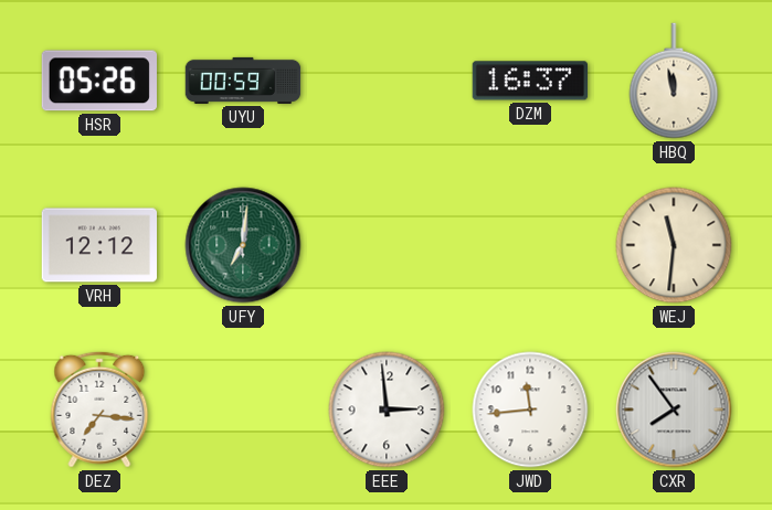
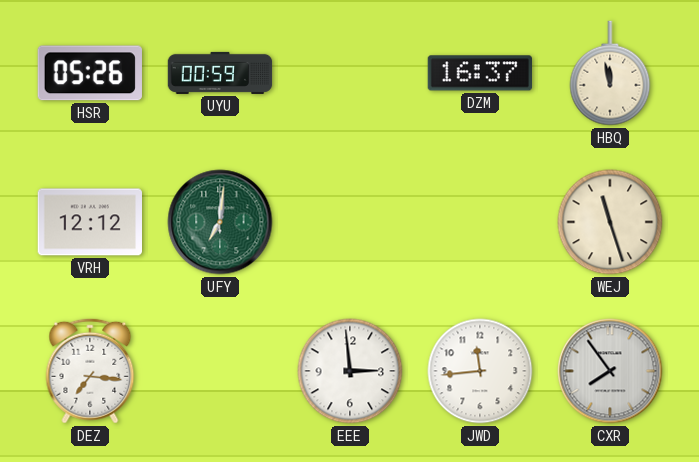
WEJ: 11:31 -> 11:27 (610, 222)
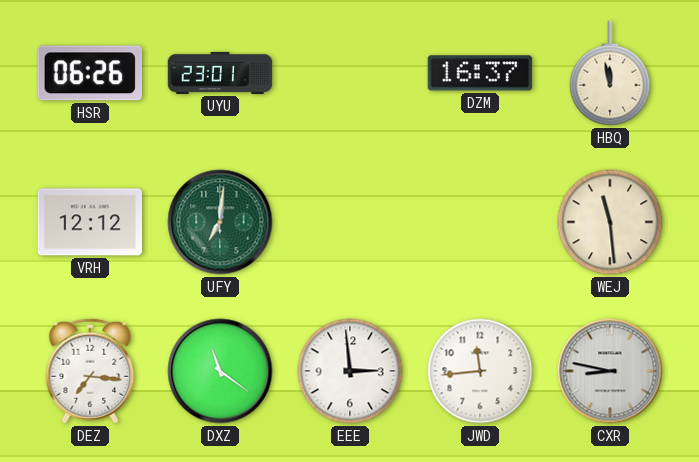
HSR: 05:26 -> 06:26 (90, 73)
UYU: 00:59 -> 23:01 (220, 73)
WEJ: 11:27 -> 11:29 (610, 222)
DXZ: none -> 11:21 (220, 371)
CXR: 7:54 -> 8:47 (610, 371)
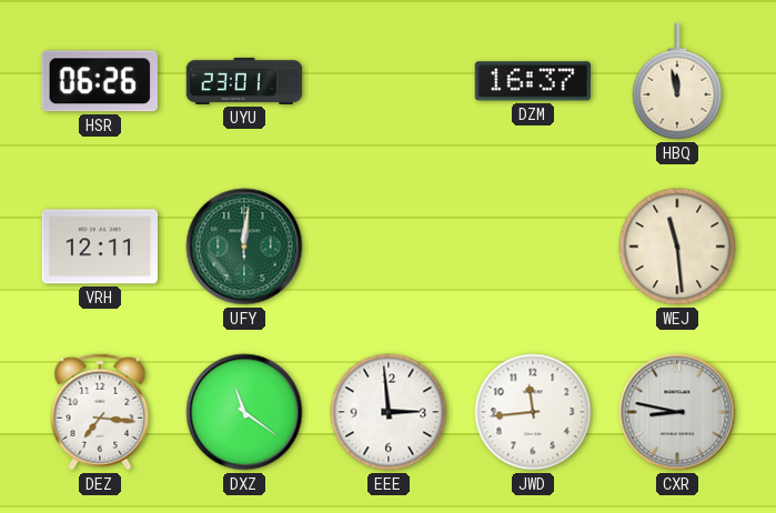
VRH: 12:12 -> 12:11 (99, 247)
UFY: 7:01 -> 12:01 (244, 247)
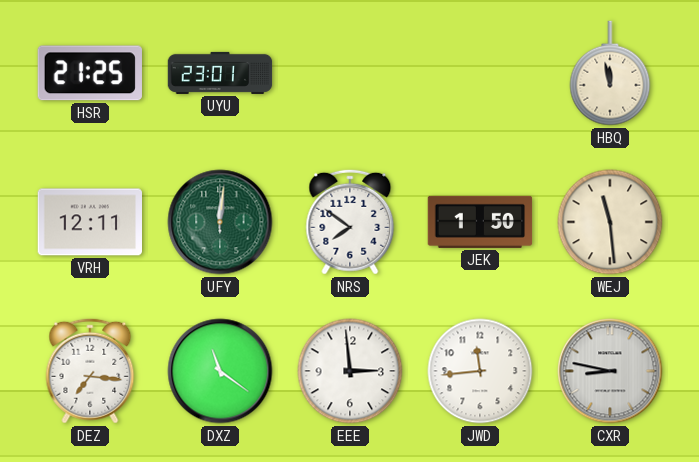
HSR: 06:26 -> 21:25 (90, 73)
DZM: 16:37 -> none (532, 81)
NRS: none -> 7:51 (350, 222)
JEK: none -> 1:50 (480, 222)
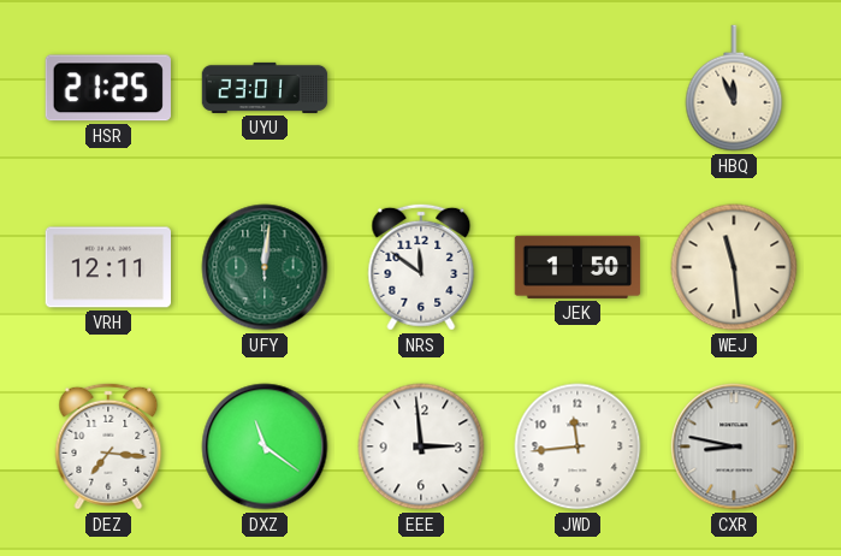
HBQ: 11:58 -> 11:56 (734, 88)
NRS: 7:51 -> 11:51 (421, 267)
